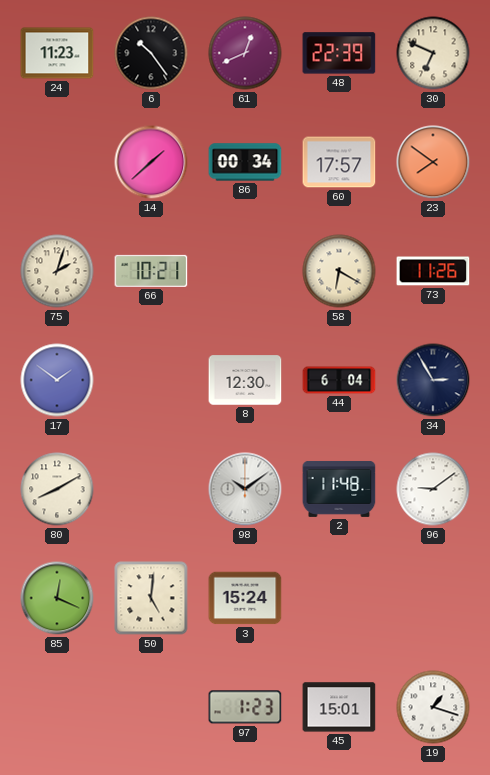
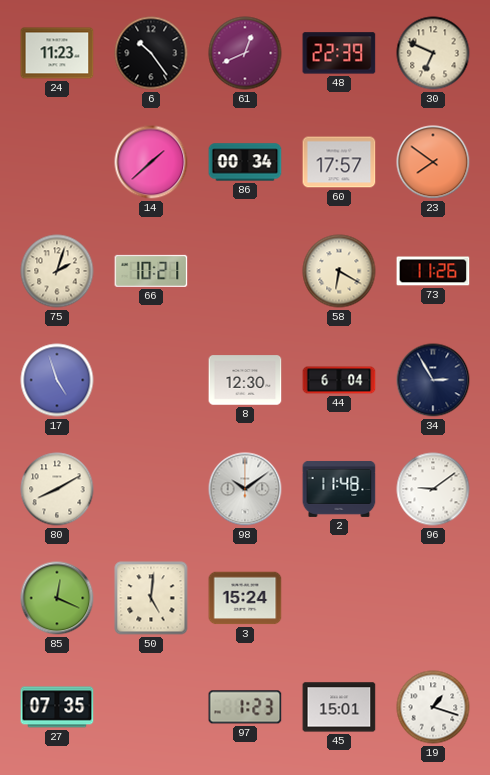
17: 1:51 -> 4:57 (57, 380)
27: none -> 07:35 (57, 707)
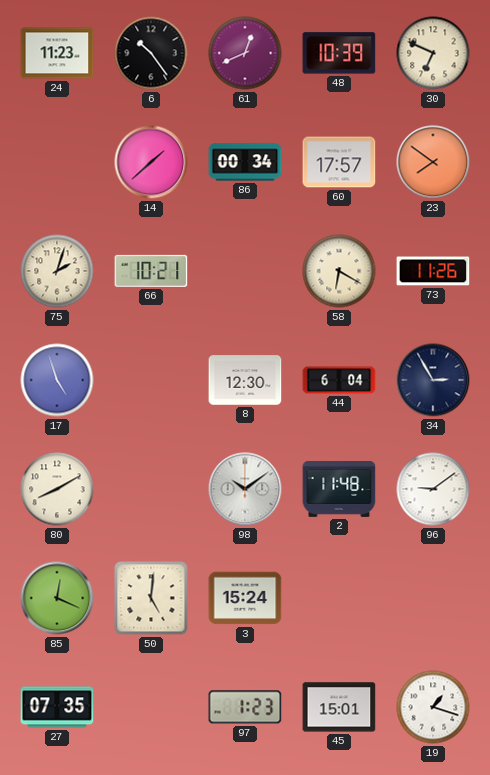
48: 22:39 -> 10:39 (339, 53)
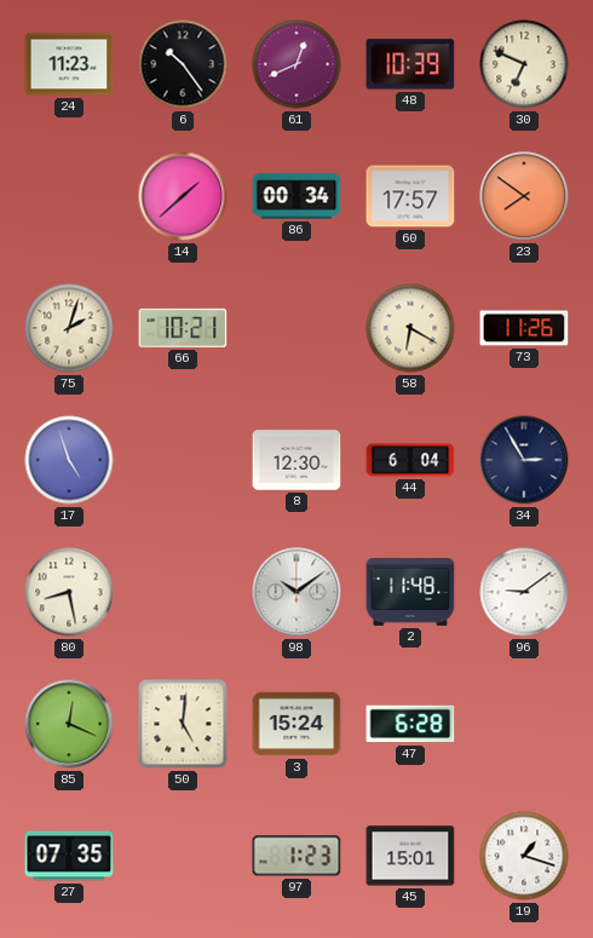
80: 8:10 -> 8:28 (69, 592)
47: none -> 6:28 (410, 724)
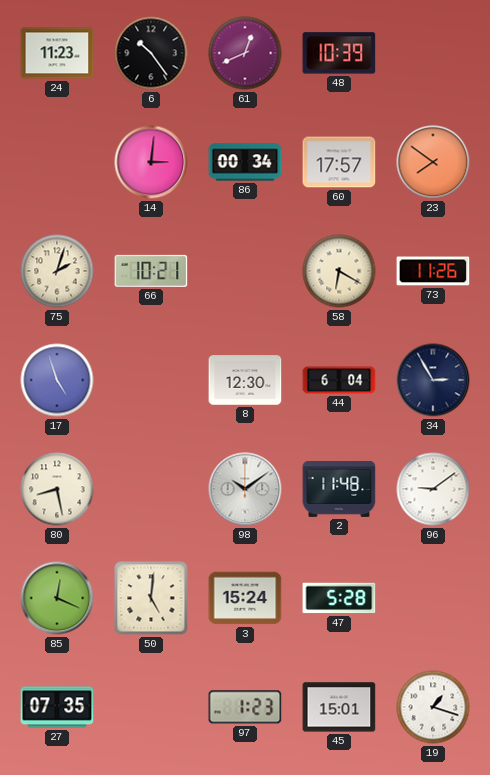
30: 6:49 -> none (524, 64)
14: 1:38 -> 3:01 (151, 162)
47: 6:28 -> 5:28 (339, 598)
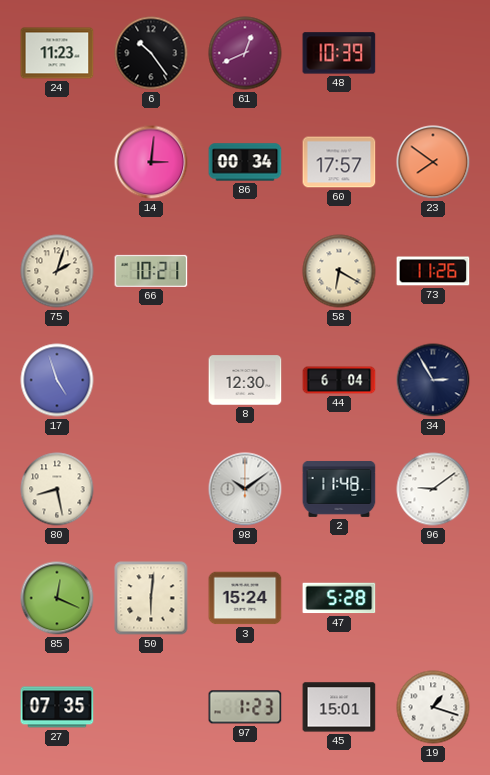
50: 5:01 -> 6:01 (151, 598)
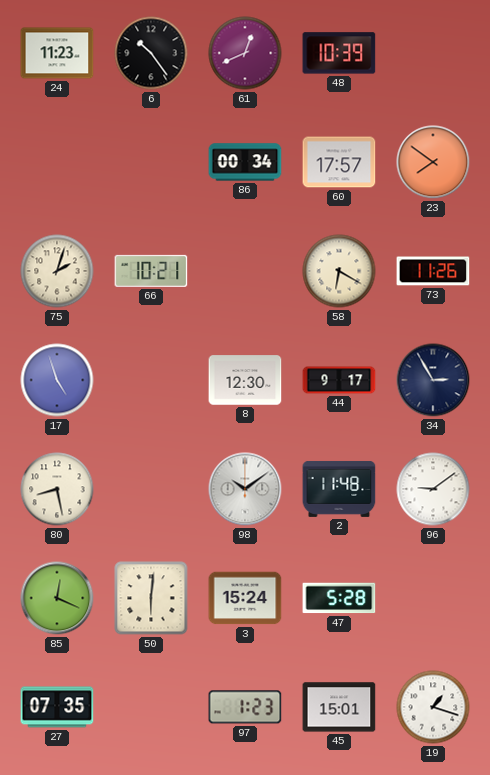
14: 3:01 -> none (151, 162)
44: 6:04 -> 9:17 (339, 380)
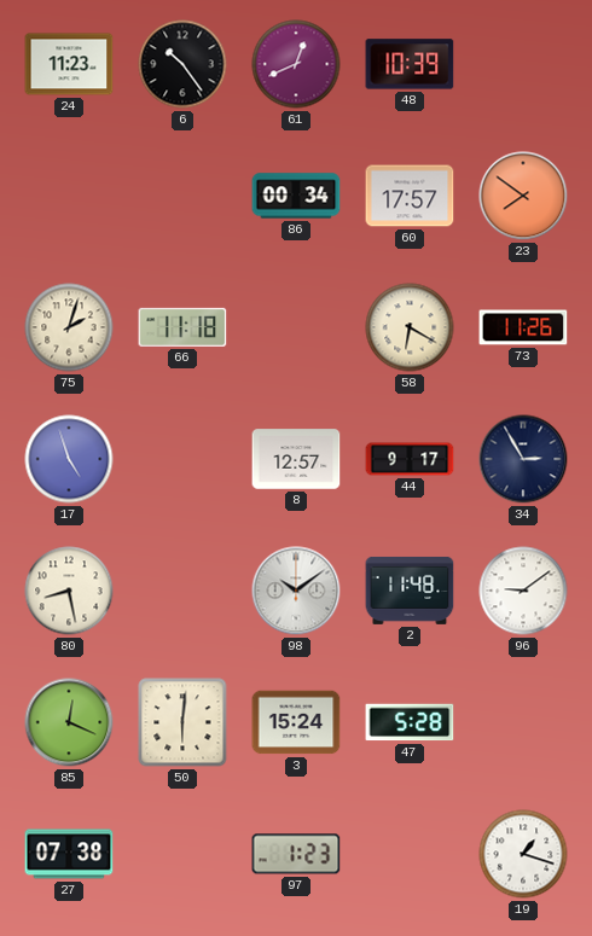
66: 10:21 -> 11:18 (182, 327)
8: 12:30 -> 12:57 (296, 459)
27: 07:35 -> 07:38 (69, 854)
45: 15:01 -> none (339, 707)
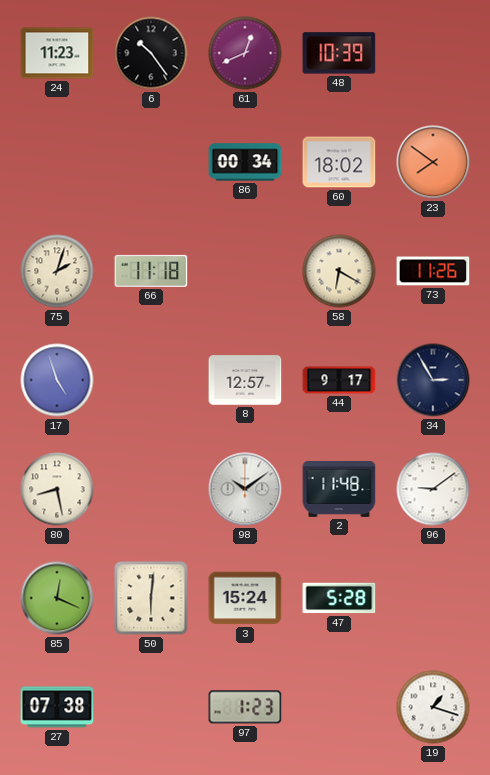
60: 17:57 -> 18:02 (339, 162)
